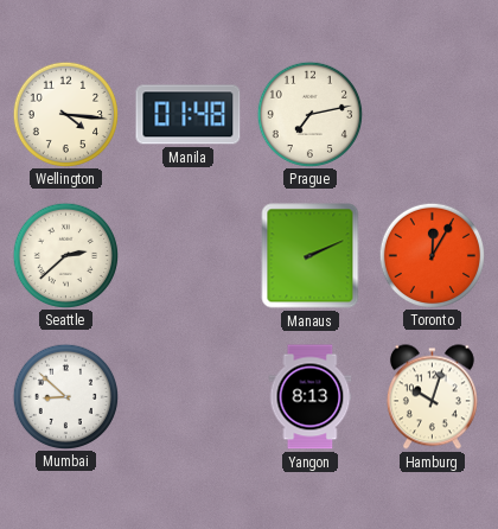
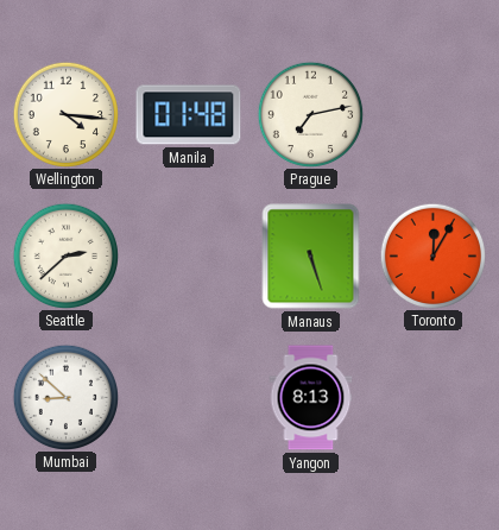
Manaus: 2:11 -> 5:27 (311, 257)
Hamburg: 10:03 -> none (432, 397)
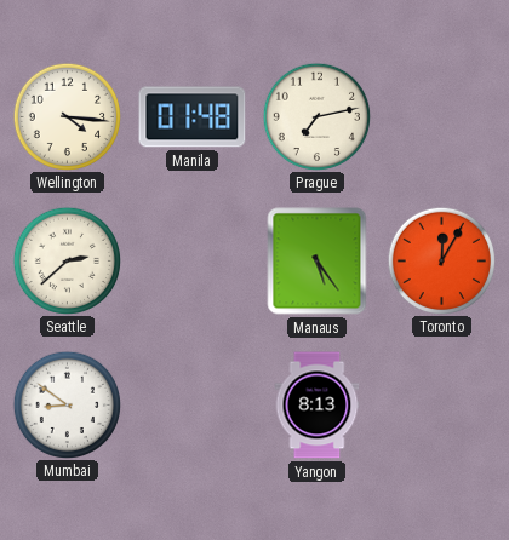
Manaus: 5:27 -> 5:24 (318, 262)
Mumbai: 8:52 -> 8:51 (67, 404)
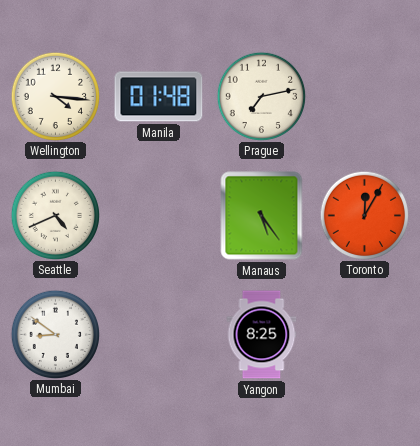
Seattle: 2:38 -> 4:41 (55, 215)
Yangon: 8:13 -> 8:25 (262, 335)
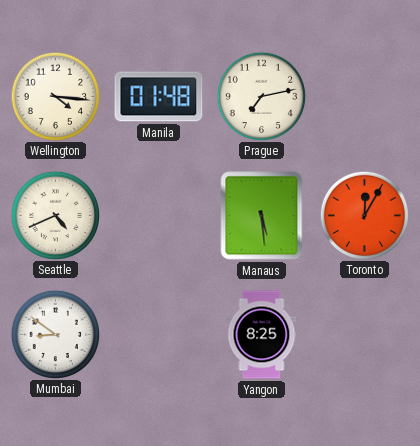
Manaus: 5:24 -> 5:29 (262, 216)
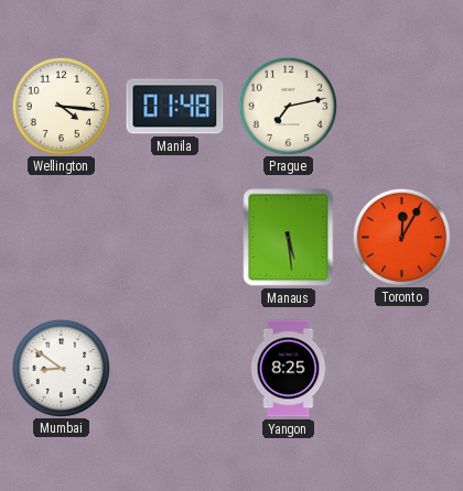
Seattle: 4:41 -> none (55, 215)
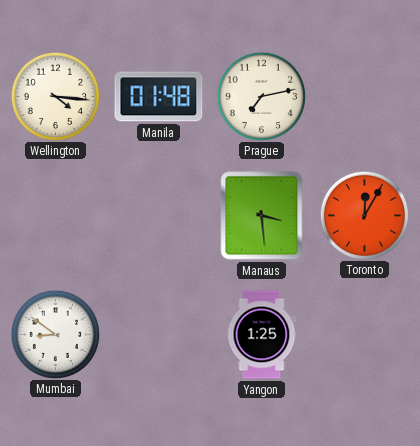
Manaus: 5:29 -> 3:29 (262, 216)
Yangon: 8:25 -> 1:25 (262, 335)
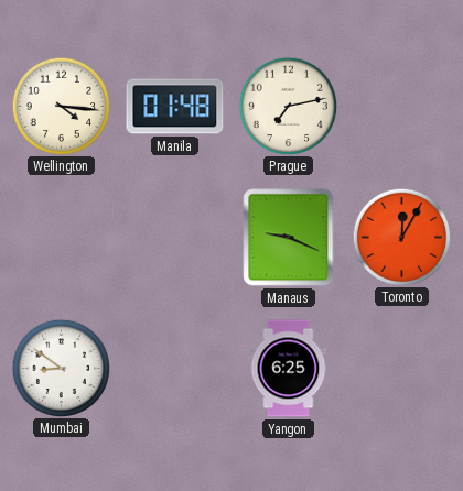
Manaus: 3:29 -> 9:19 (289, 238)
Yangon: 1:25 -> 6:25 (289, 369)
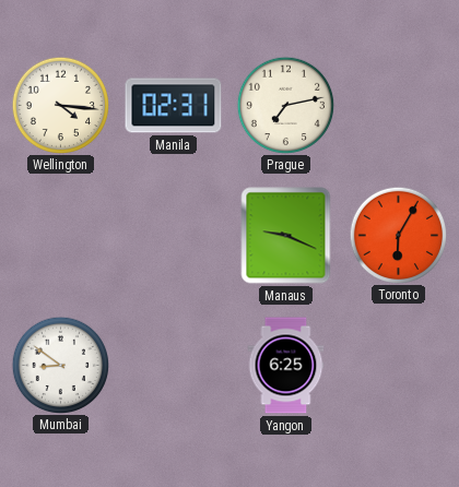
Manila: 01:48 -> 02:31 (174, 106)
Toronto: 12:05 -> 6:05 (398, 235)
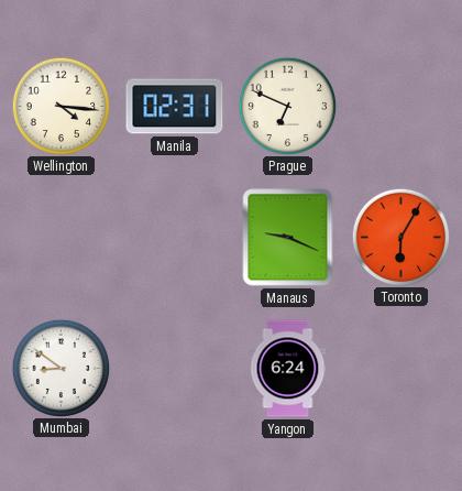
Prague: 7:13 -> 6:49 (287, 106)
Yangon: 6:25 -> 6:24 (288, 369)
